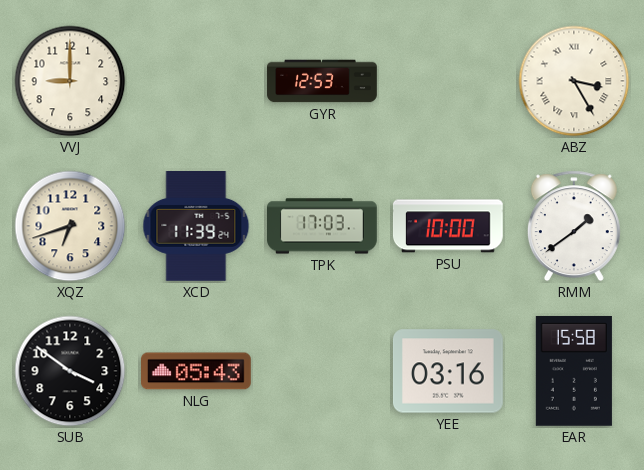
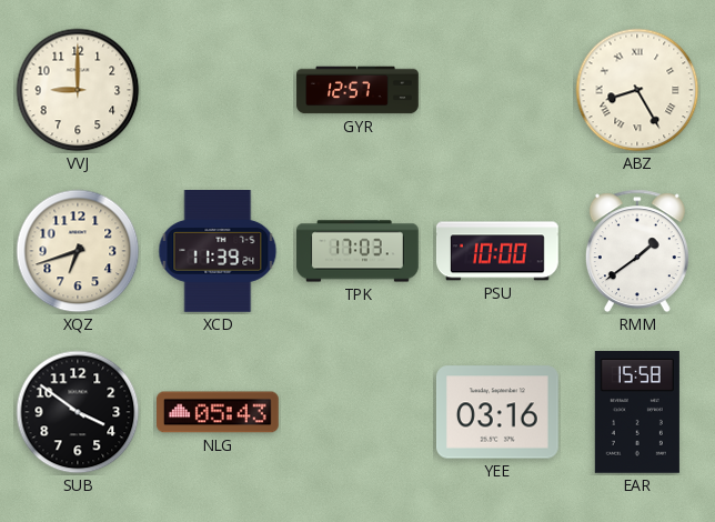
GYR: 12:53 -> 12:57 (357, 90)
ABZ: 3:25 -> 8:25 (637, 90)
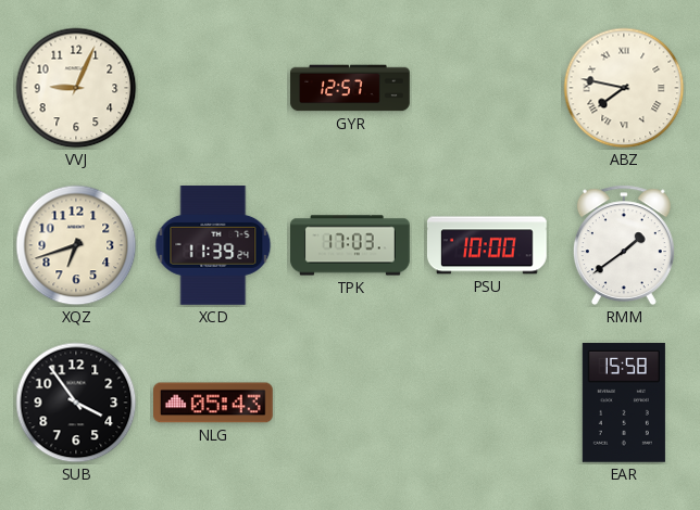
VVJ: 9:00 -> 9:04 (76, 88)
ABZ: 8:25 -> 7:47 (624, 88)
SUB: 3:51 -> 3:54 (76, 403)
YEE: 03:16 -> none (497, 412)
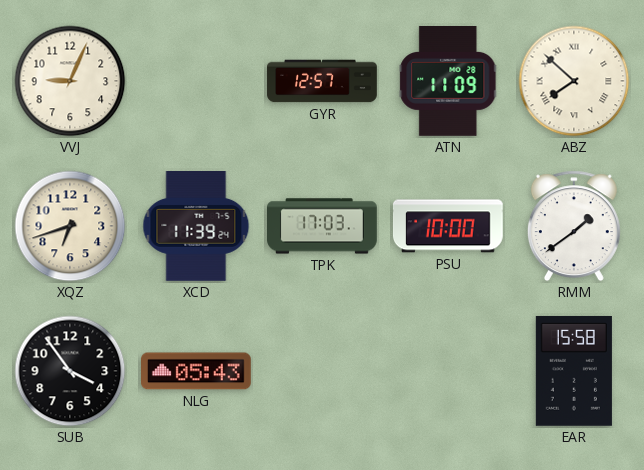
ATN: none -> 11:09 (448, 82)
ABZ: 7:47 -> 7:52 (574, 81)
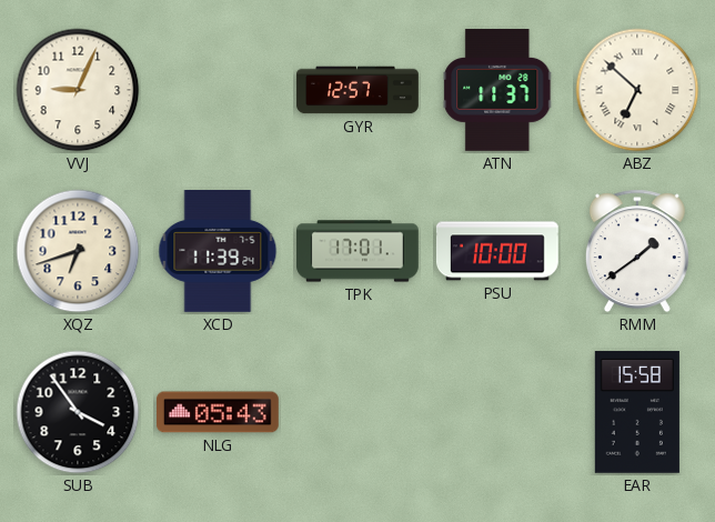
ATN: 11:09 -> 11:37 (497, 91)
ABZ: 7:52 -> 6:52 (637, 90)
TPK: 17:03 -> 17:01 (359, 251)
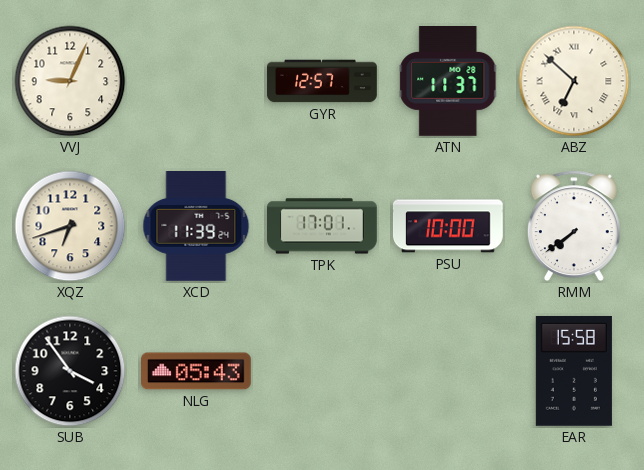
RMM: 1:39 -> 7:39 (574, 226)
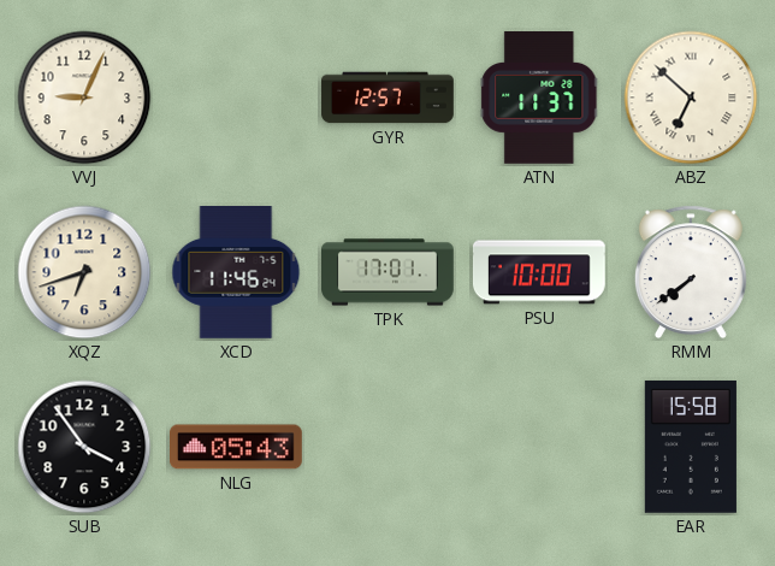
XCD: 11:39 -> 11:46 (236, 273)
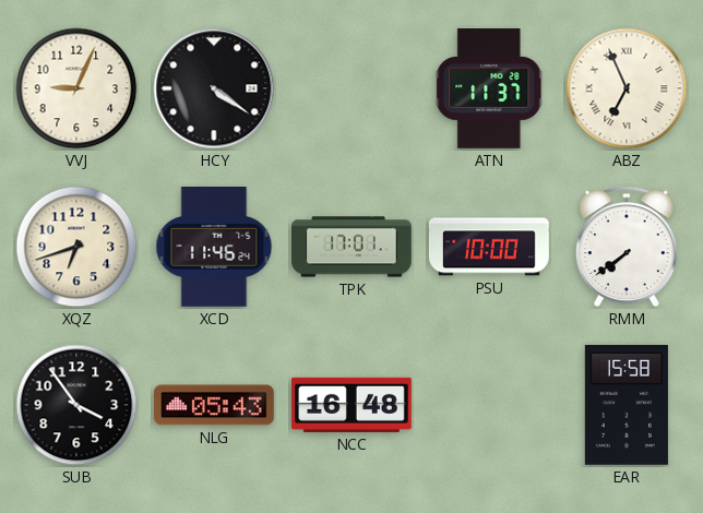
HCY: none -> 4:21 (214, 88)
GYR: 12:57 -> none (387, 98)
ABZ: 6:52 -> 6:56 (627, 88)
NCC: none -> 16:48 (352, 405)
